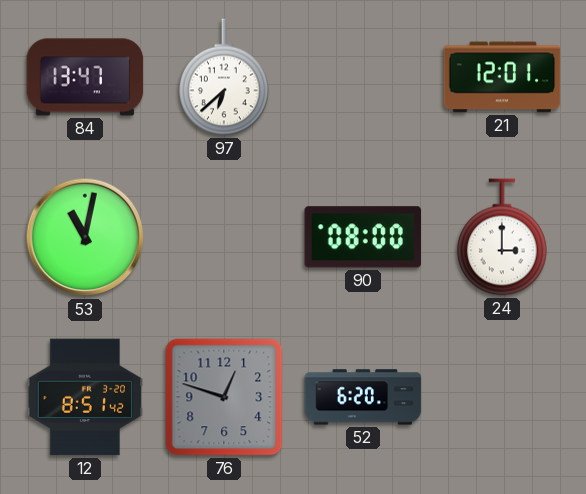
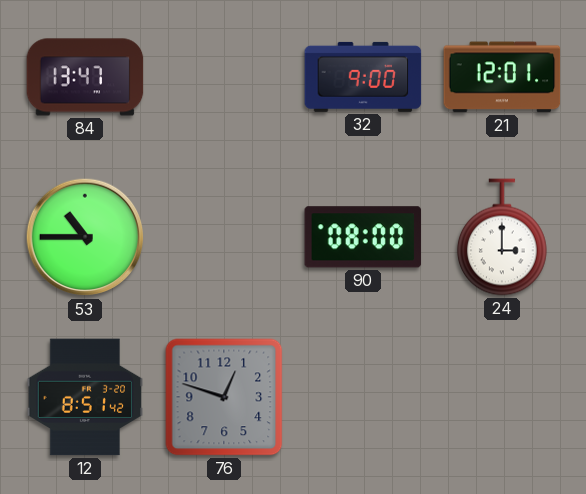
97: 6:38 -> none (224, 77)
32: none -> 9:00 (363, 77)
53: 11:02 -> 10:45 (85, 237)
52: 6:20 -> none (363, 397)
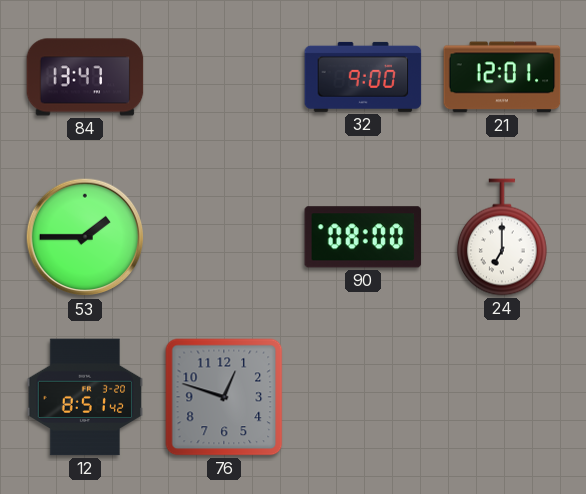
53: 10:45 -> 1:45 (85, 237)
24: 3:00 -> 7:00 (502, 237)
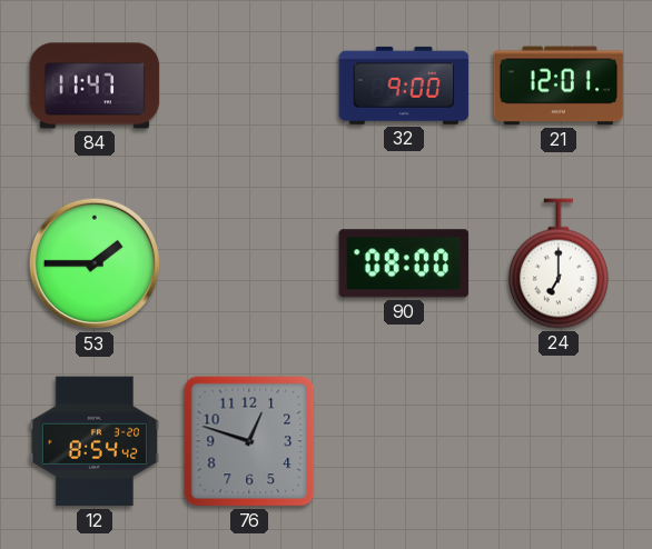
84: 13:47 -> 11:47 (95, 86)
12: 8:51 -> 8:54 (93, 441)
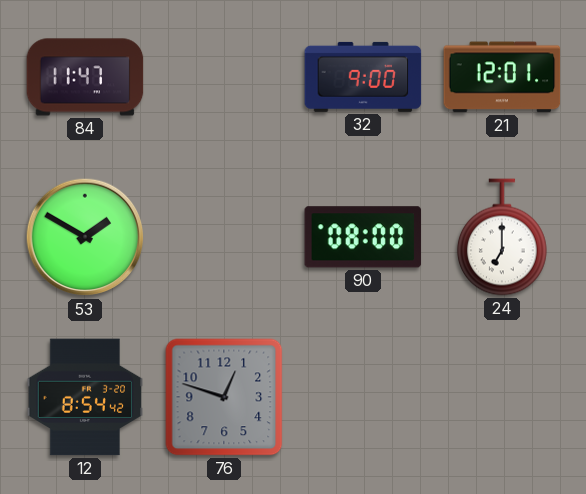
53: 1:45 -> 1:50 (85, 237)
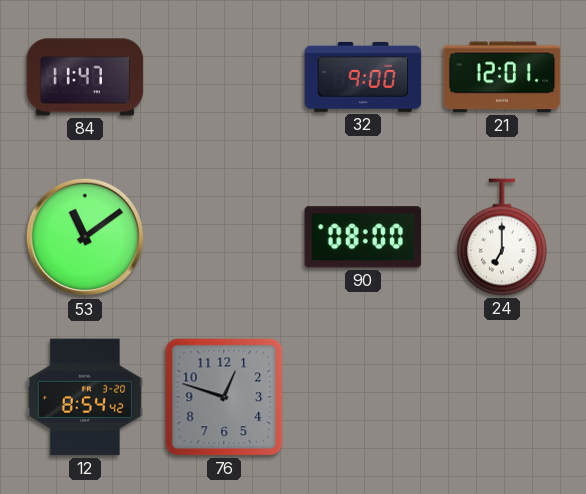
53: 1:50 -> 11:09 (85, 237)
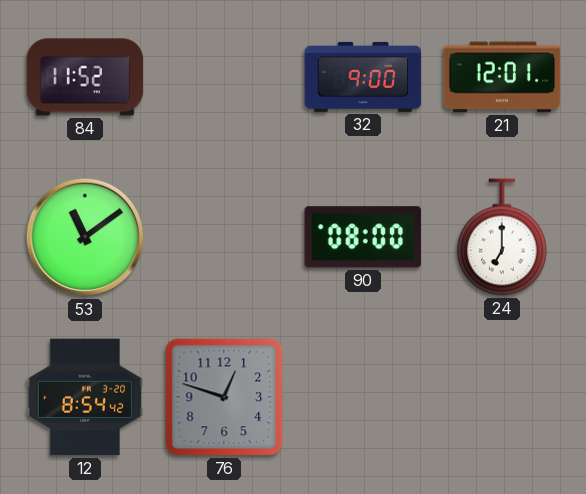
84: 11:47 -> 11:52 (85, 77)
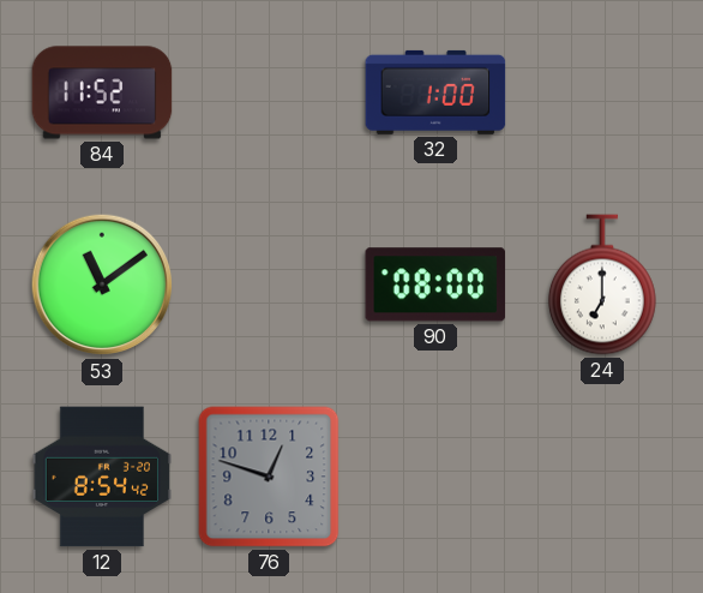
32: 9:00 -> 1:00 (435, 92)
21: 12:01 -> none (502, 77)
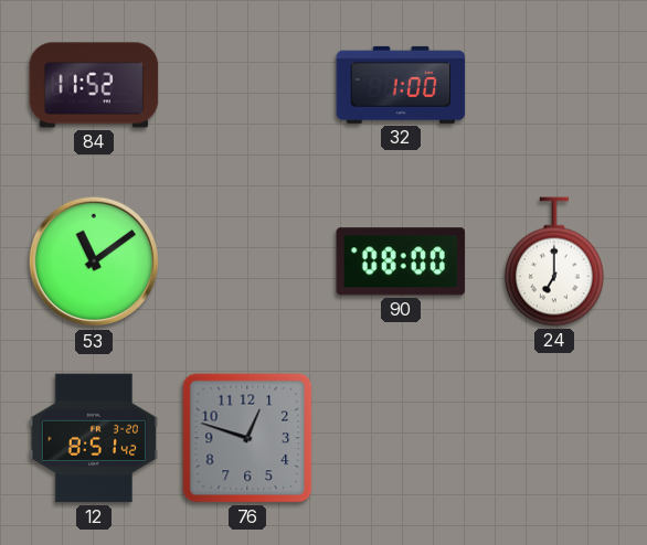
12: 8:54 -> 8:51 (93, 438)
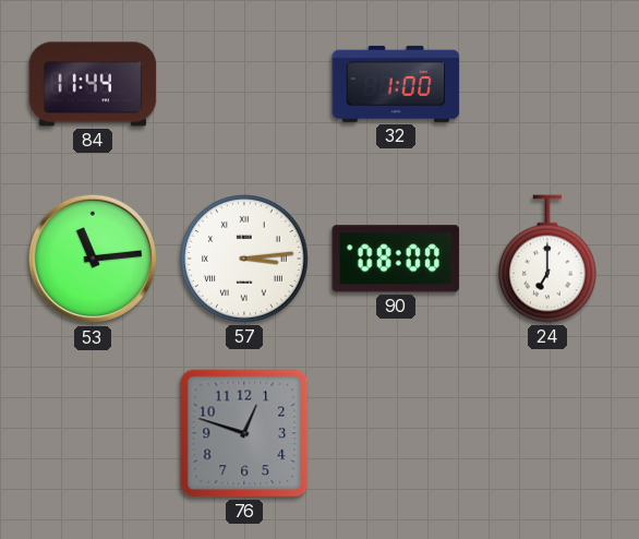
84: 11:52 -> 11:44 (93, 84)
53: 11:09 -> 11:14 (93, 259)
57: none -> 3:14 (245, 260)
12: 8:51 -> none (93, 438)
